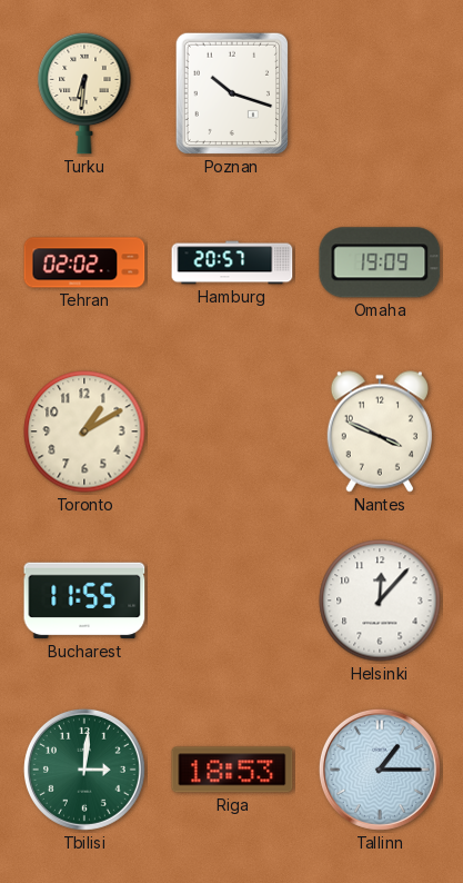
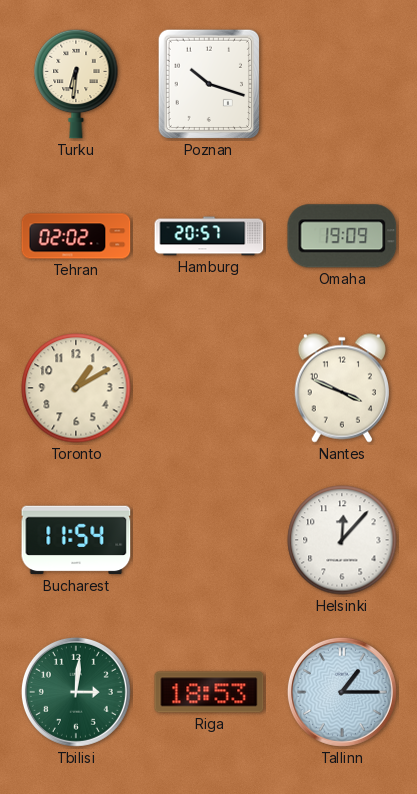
Bucharest: 11:55 -> 11:54 (76, 540)
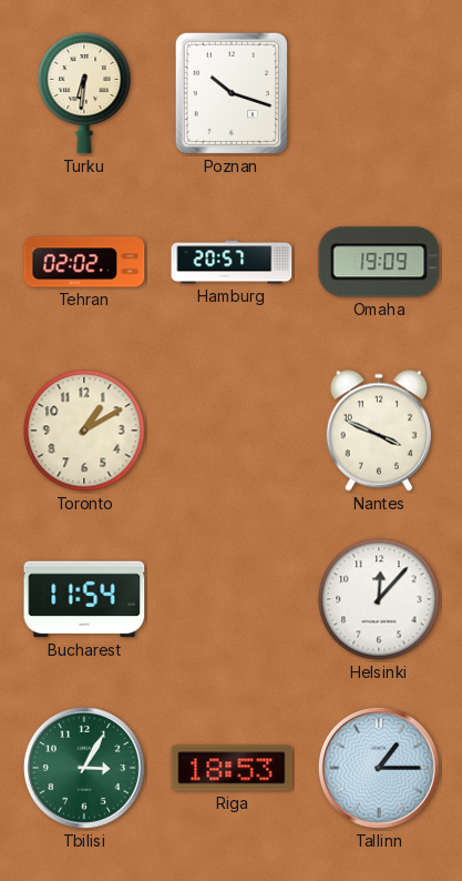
Tbilisi: 3:01 -> 3:05 (84, 768)
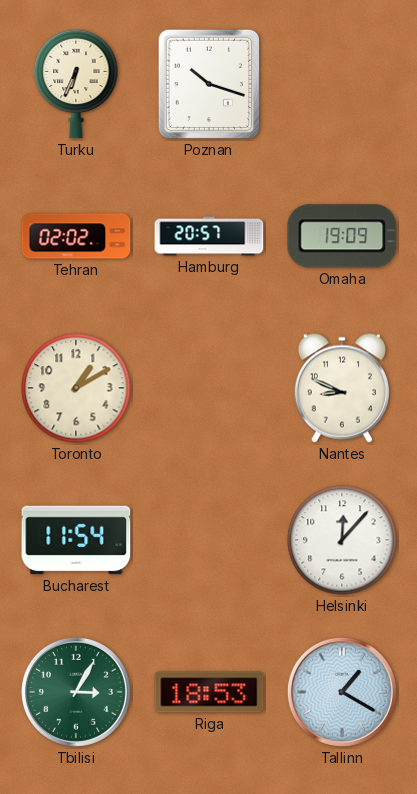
Turku: 6:31 -> 6:34 (76, 84)
Nantes: 3:49 -> 8:49 (342, 388)
Tallinn: 1:15 -> 1:20 (342, 692)
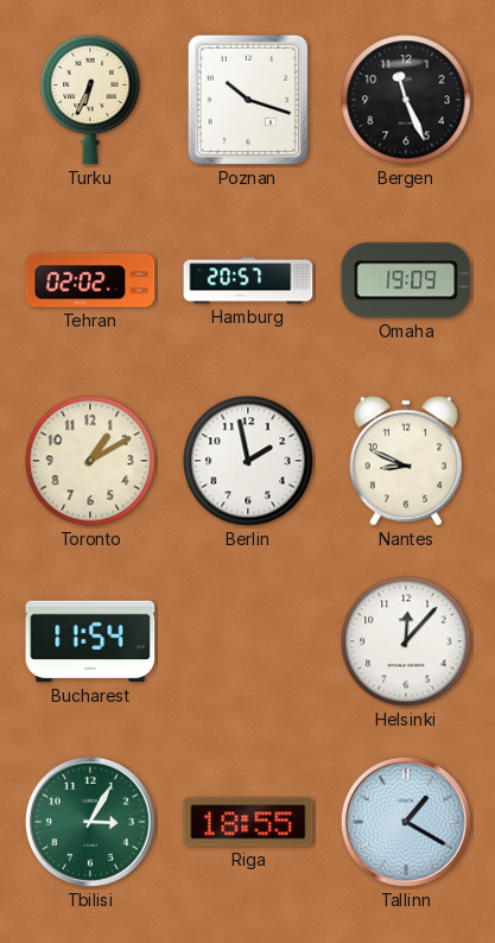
Bergen: none -> 11:26 (406, 100)
Berlin: none -> 1:58 (248, 461)
Riga: 18:53 -> 18:55 (248, 822)
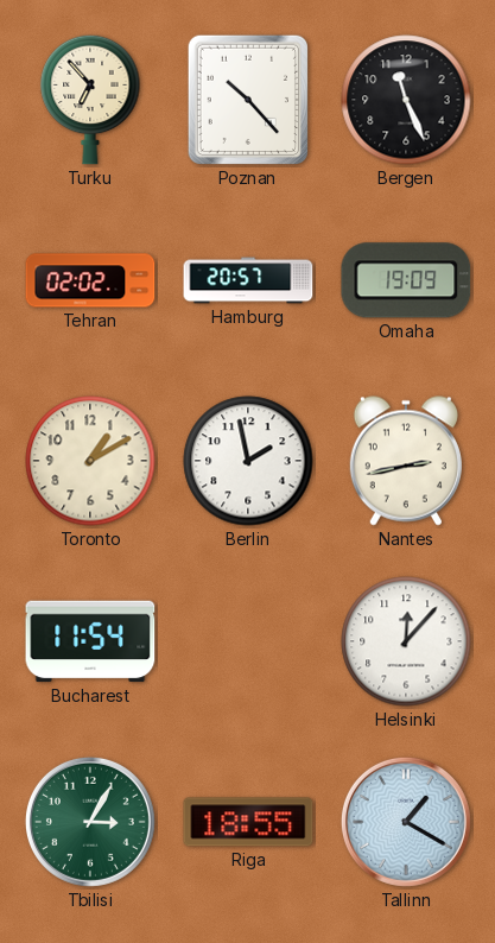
Turku: 6:34 -> 6:53 (90, 100)
Poznan: 10:18 -> 10:23 (247, 100)
Nantes: 8:49 -> 2:43 (406, 461)
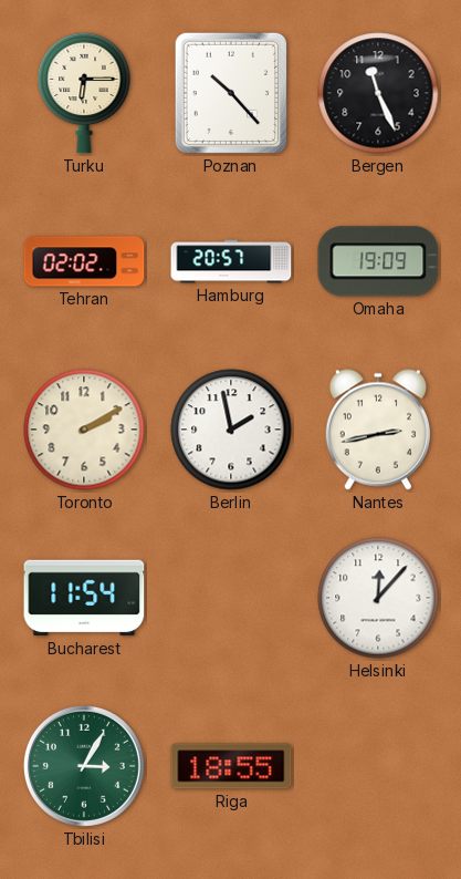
Turku: 6:53 -> 6:15 (84, 93)
Toronto: 1:10 -> 2:10 (84, 430)
Tallinn: 1:20 -> none (406, 822)
